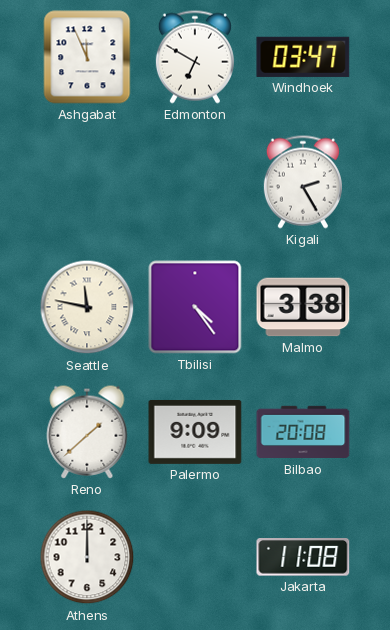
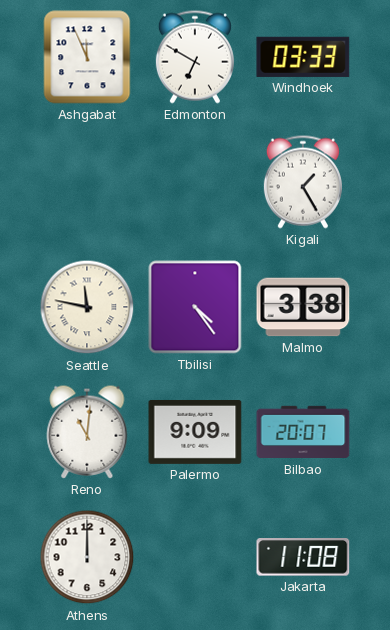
Windhoek: 03:47 -> 03:33 (303, 57)
Kigali: 2:25 -> 1:25 (303, 182)
Reno: 1:38 -> 11:01 (87, 432)
Bilbao: 20:08 -> 20:07 (303, 432)
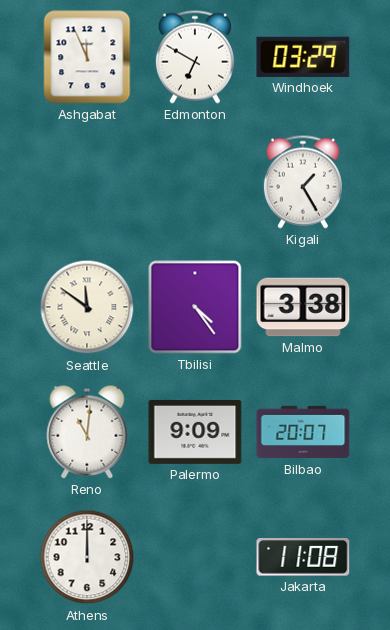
Windhoek: 03:33 -> 03:29 (303, 57)
Seattle: 11:47 -> 11:51 (87, 307)
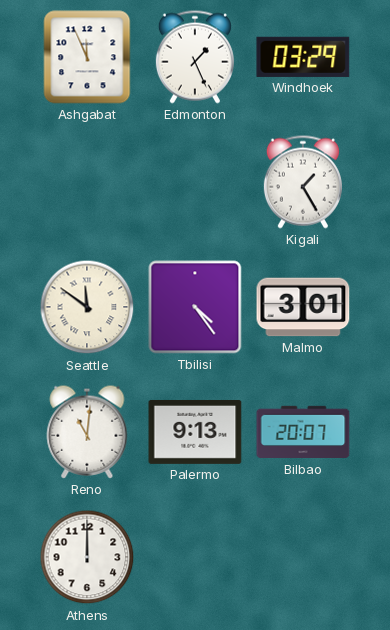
Edmonton: 6:50 -> 1:26 (195, 57)
Malmo: 3:38 -> 3:01 (303, 307)
Palermo: 9:09 -> 9:13 (195, 432)
Jakarta: 11:08 -> none (303, 557)
